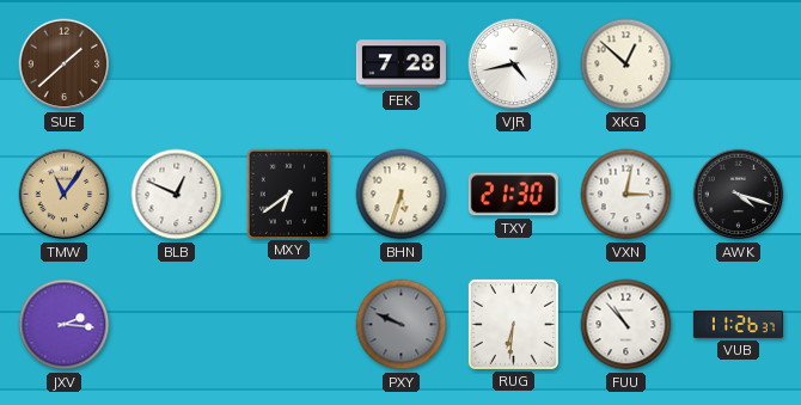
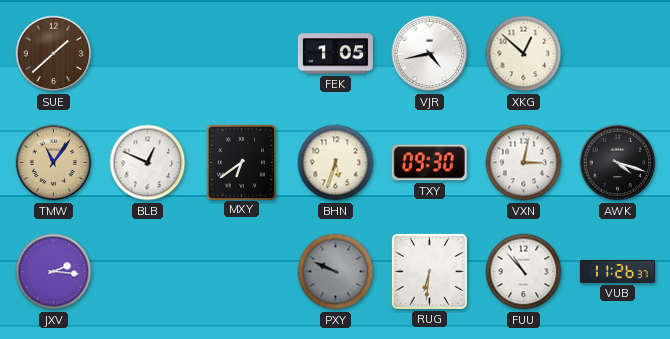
FEK: 7:28 -> 1:05 (335, 54)
TXY: 21:30 -> 09:30 (429, 163)
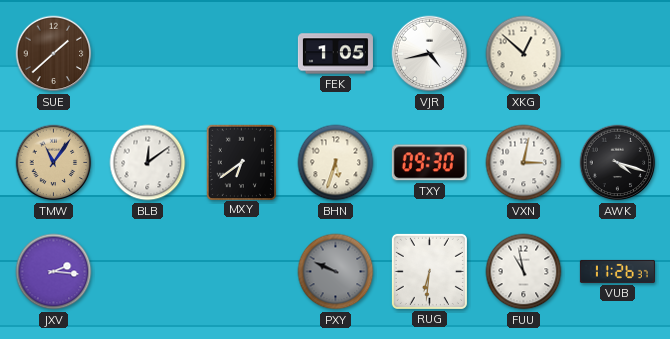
BLB: 12:49 -> 12:09 (148, 163)
FUU: 10:53 -> 10:58 (524, 272)
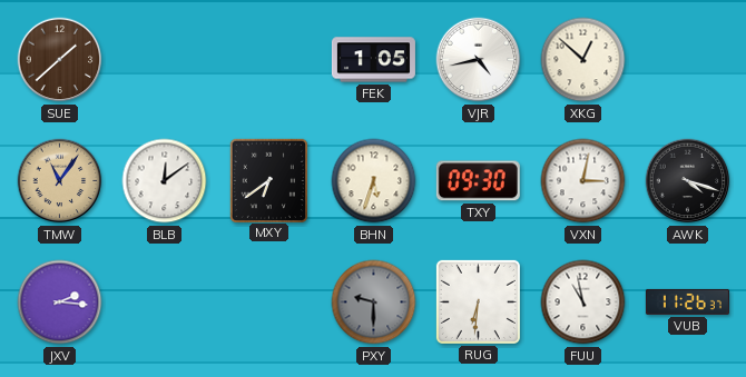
PXY: 9:49 -> 9:30 (374, 302)
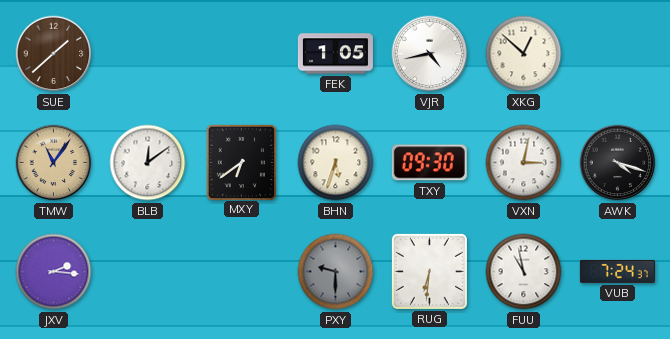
VUB: 11:26 -> 7:24 (617, 271)
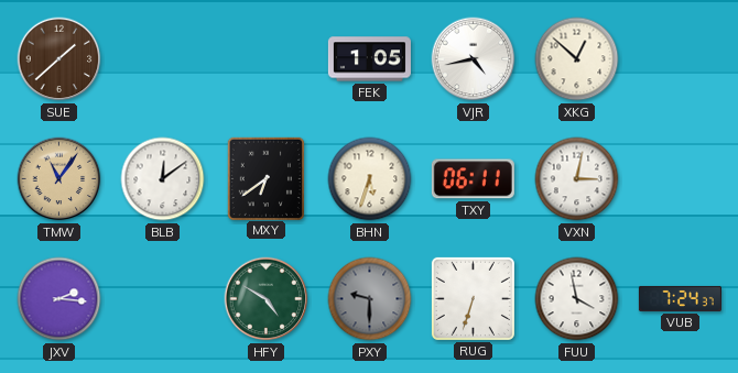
TXY: 09:30 -> 06:11 (473, 179)
AWK: 4:18 -> none (618, 163)
HFY: none -> 4:50 (267, 299)
RUG: 6:31 -> 6:33 (473, 298)
FUU: 10:58 -> 3:58 (577, 299)
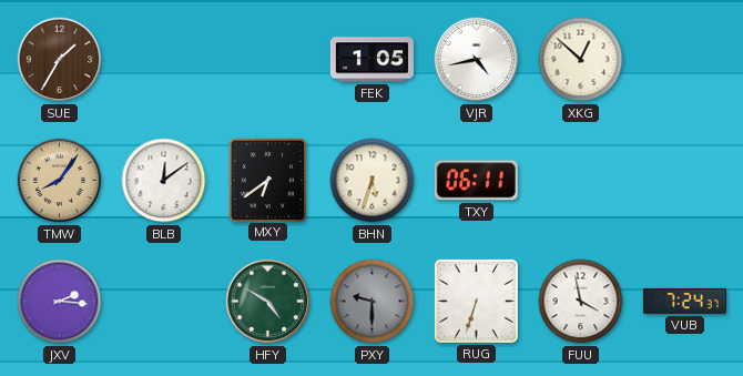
SUE: 1:38 -> 1:35 (60, 60)
TMW: 11:06 -> 8:06 (60, 181)
VXN: 3:02 -> none (577, 179)
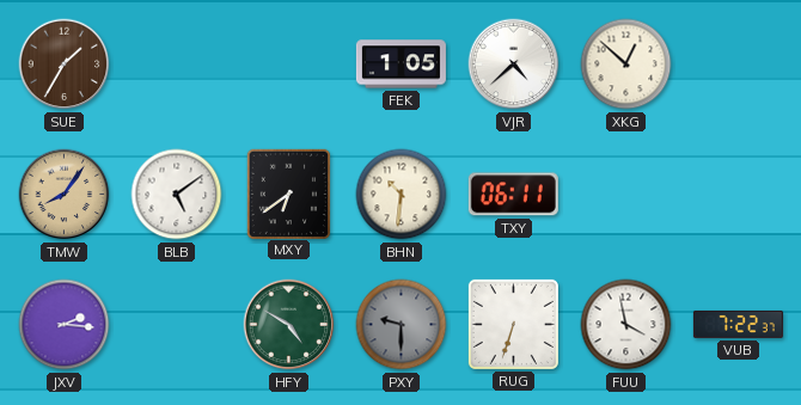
VJR: 4:43 -> 4:38 (514, 65)
BLB: 12:09 -> 5:09 (177, 195)
BHN: 5:33 -> 10:31 (402, 195)
VUB: 7:24 -> 7:22 (738, 324)
